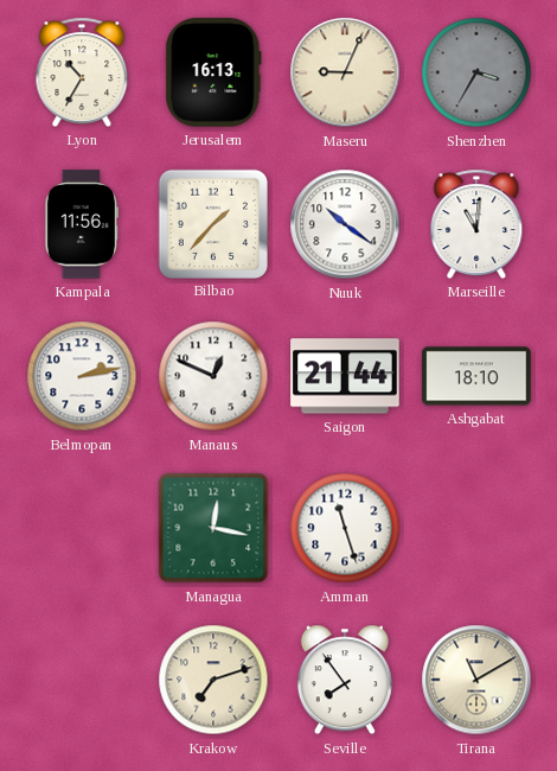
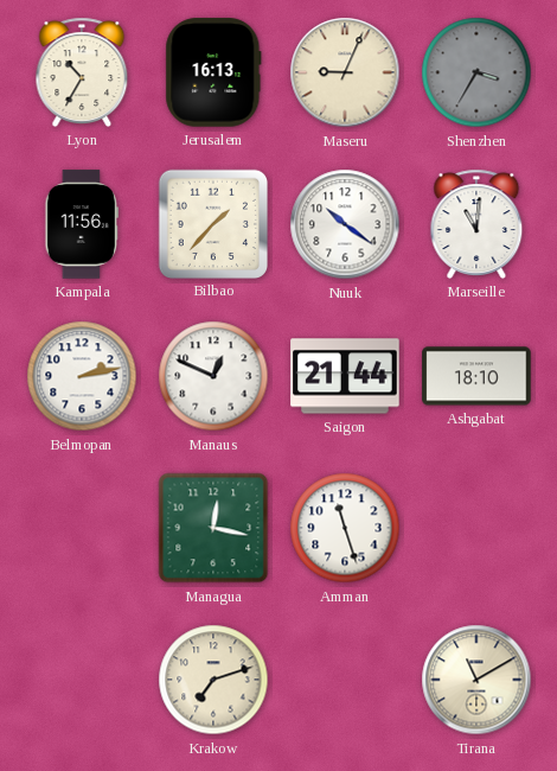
Seville: 7:54 -> none (345, 680)
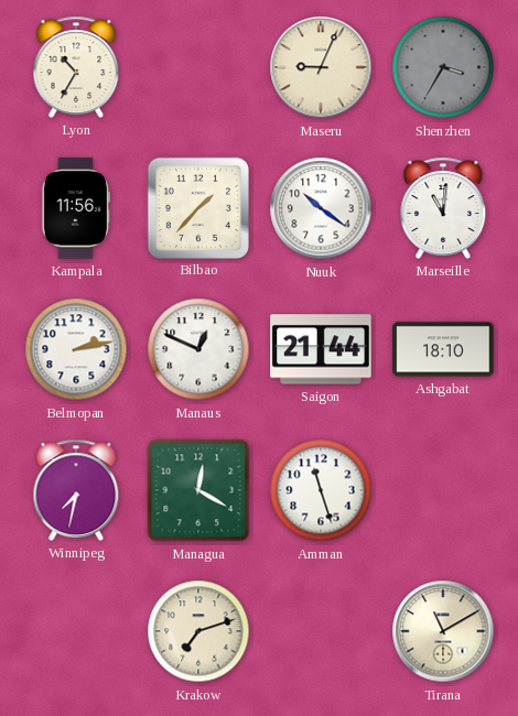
Jerusalem: 16:13 -> none (213, 72)
Winnipeg: none -> 7:32 (76, 490)
Managua: 12:17 -> 12:20 (198, 490)
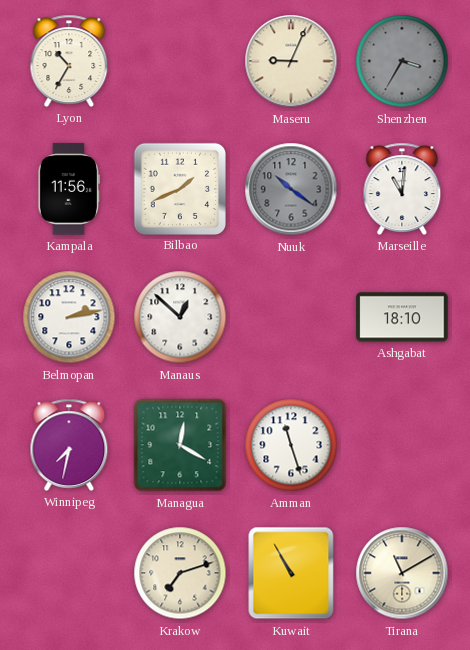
Bilbao: 1:37 -> 1:41 (179, 188)
Nuuk dial: white -> grey (291, 189)
Manaus: 12:49 -> 12:52 (180, 317)
Saigon: 21:44 -> none (321, 349)
Kuwait: none -> 10:55 (291, 573)
